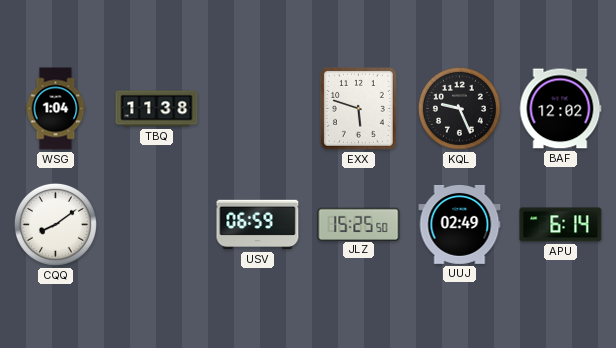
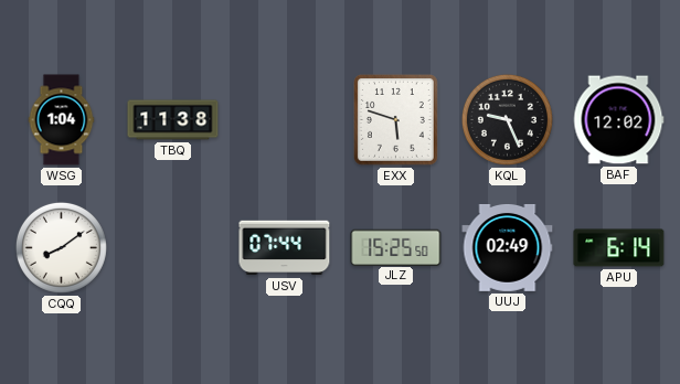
USV: 06:59 -> 07:44 (285, 248)
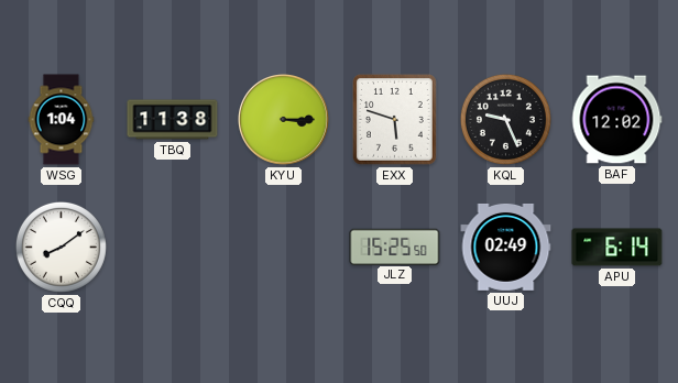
KYU: none -> 3:15 (284, 120)
USV: 07:44 -> none (285, 248)
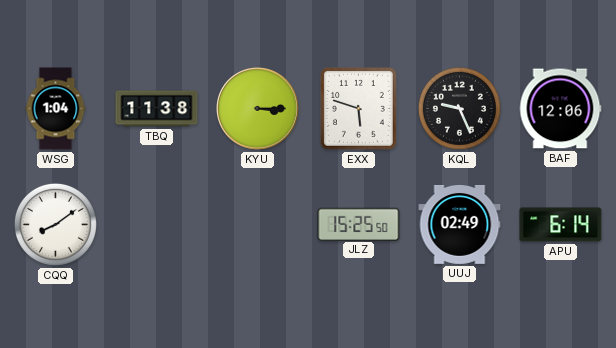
BAF: 12:02 -> 12:06 (561, 109)
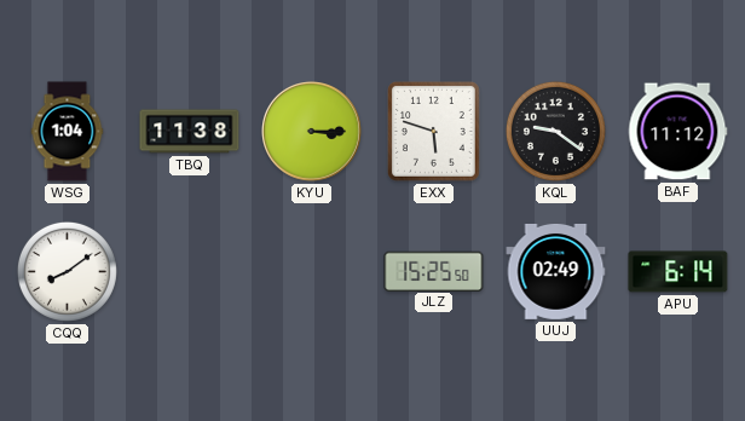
KQL: 9:26 -> 9:21 (555, 131)
BAF: 12:06 -> 11:12 (678, 132)
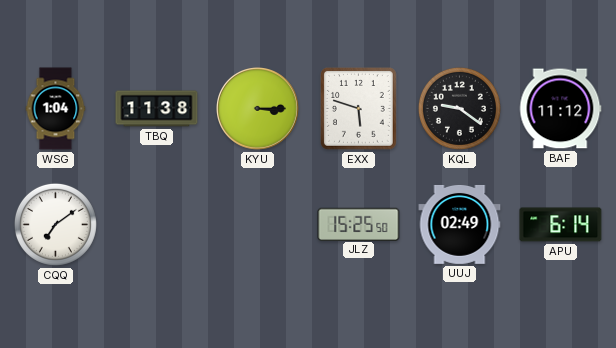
CQQ: 8:09 -> 7:09 (55, 224)
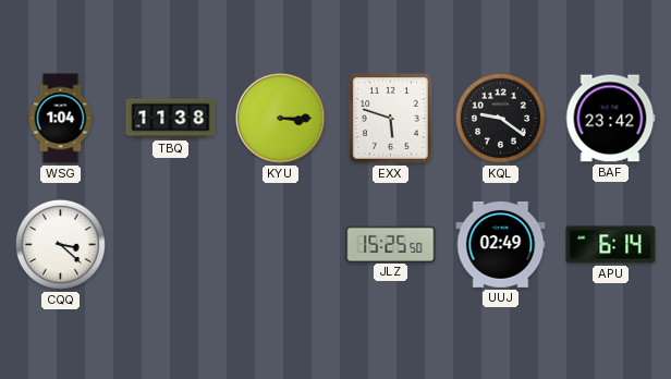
BAF: 11:12 -> 23:42 (611, 119)
CQQ: 7:09 -> 3:22 (60, 244)
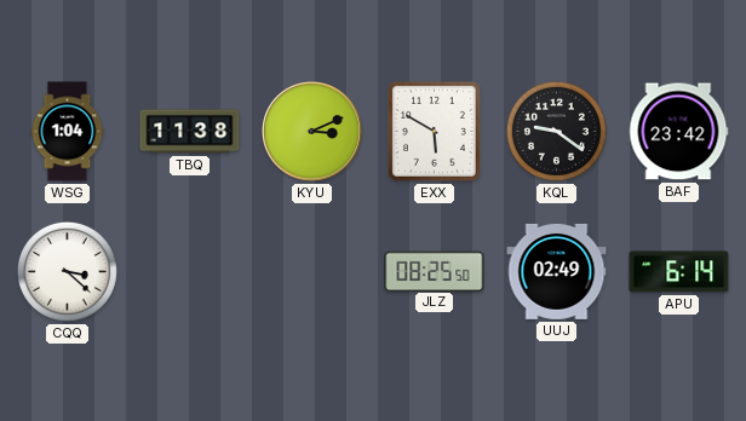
KYU: 3:15 -> 3:11 (312, 132)
EXX: 5:48 -> 5:50 (435, 132)
JLZ: 15:25 -> 08:25 (435, 271)
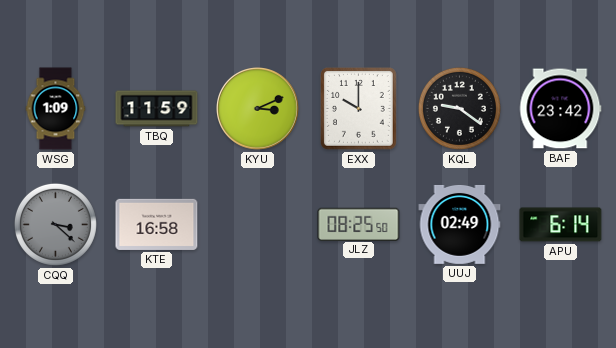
WSG: 1:04 -> 1:09 (56, 109)
TBQ: 11:38 -> 11:59 (157, 109)
EXX: 5:50 -> 10:00 (359, 109)
CQQ dial: white -> grey (55, 224)
KTE: none -> 16:58 (157, 224)
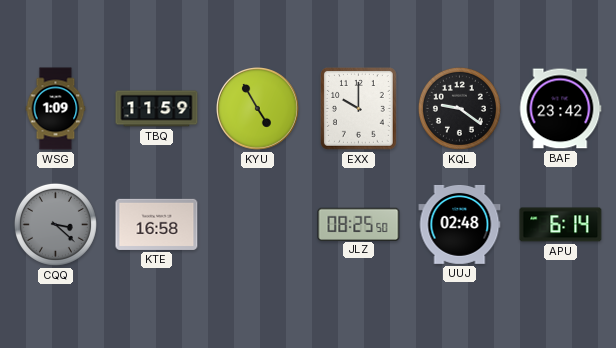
KYU: 3:11 -> 4:55 (258, 109)
UUJ: 02:49 -> 02:48 (460, 224)
